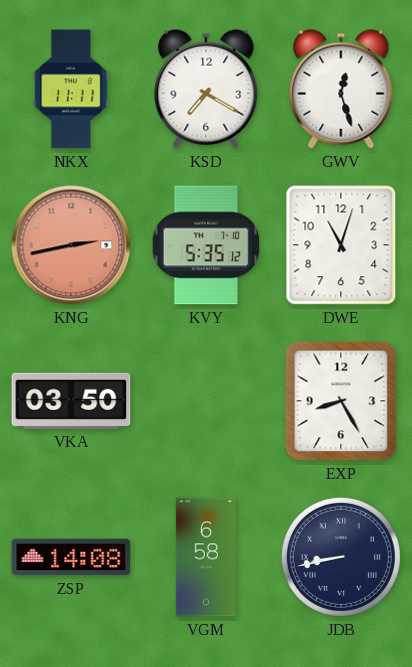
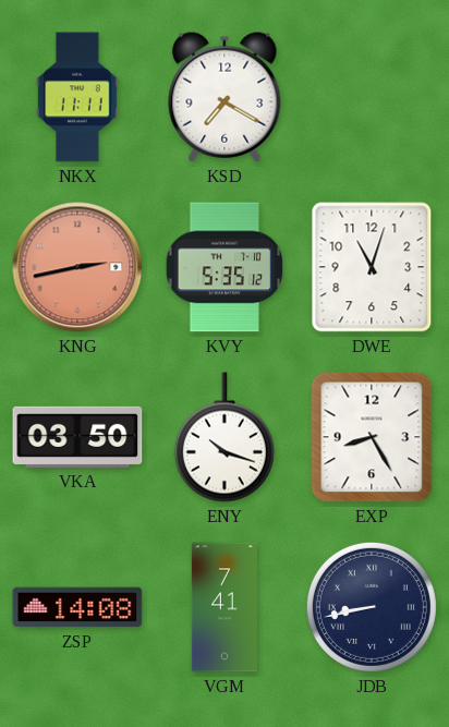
GWV: 12:27 -> none (341, 89)
ENY: none -> 10:18 (225, 437)
VGM: 6:58 -> 7:41 (225, 607)
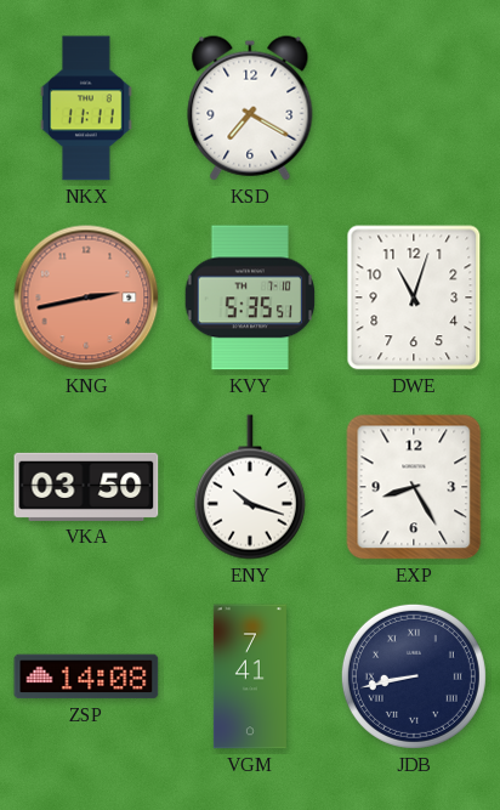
KVY: 5:35:12 -> 5:35:51 (250, 298)
